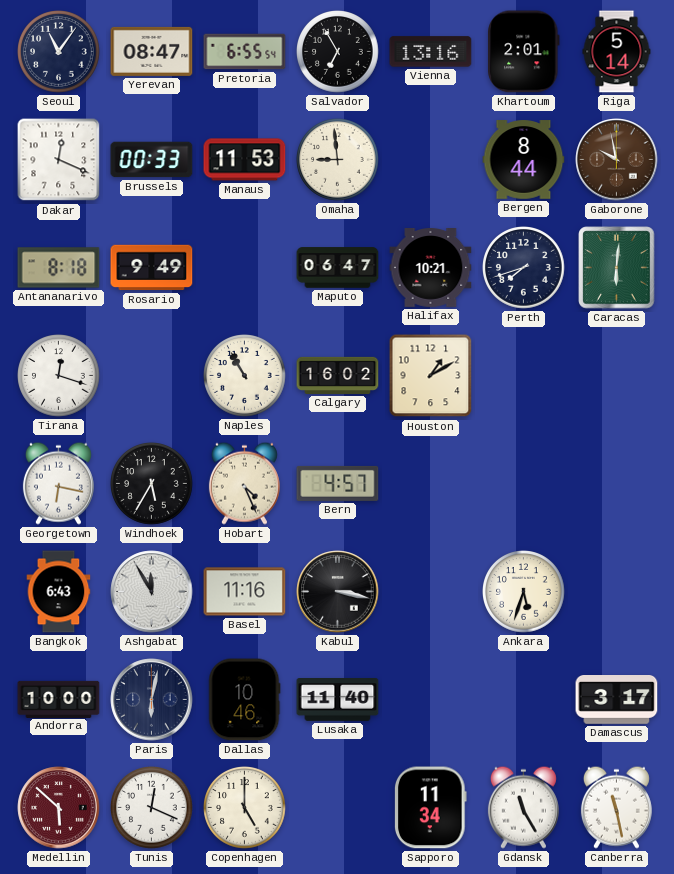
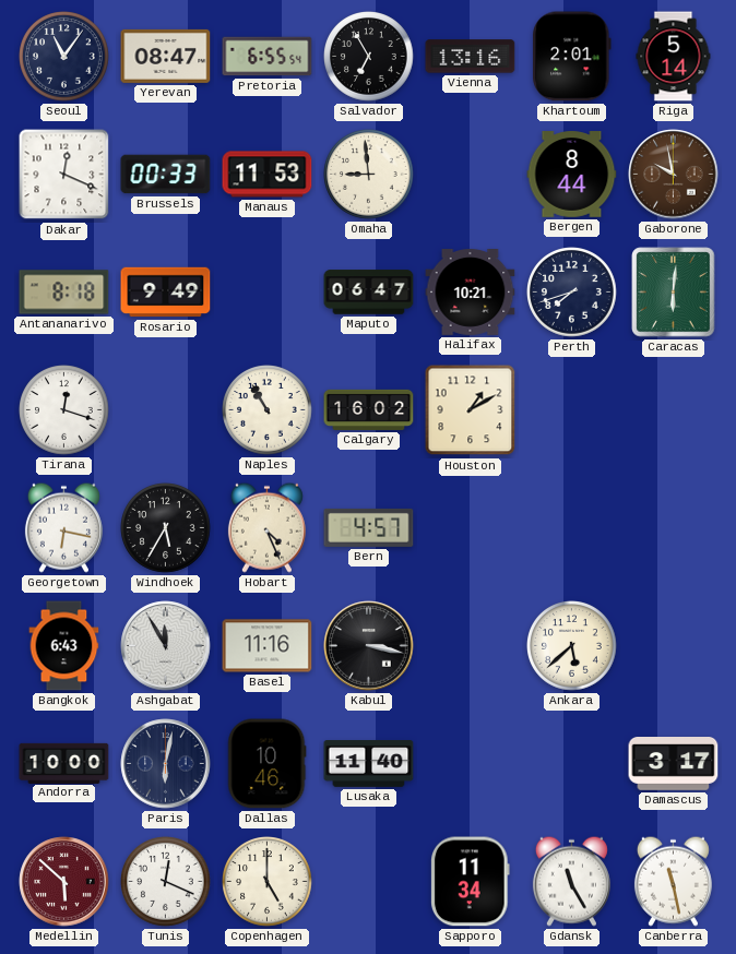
Ankara: 5:33 -> 5:38 (572, 646)
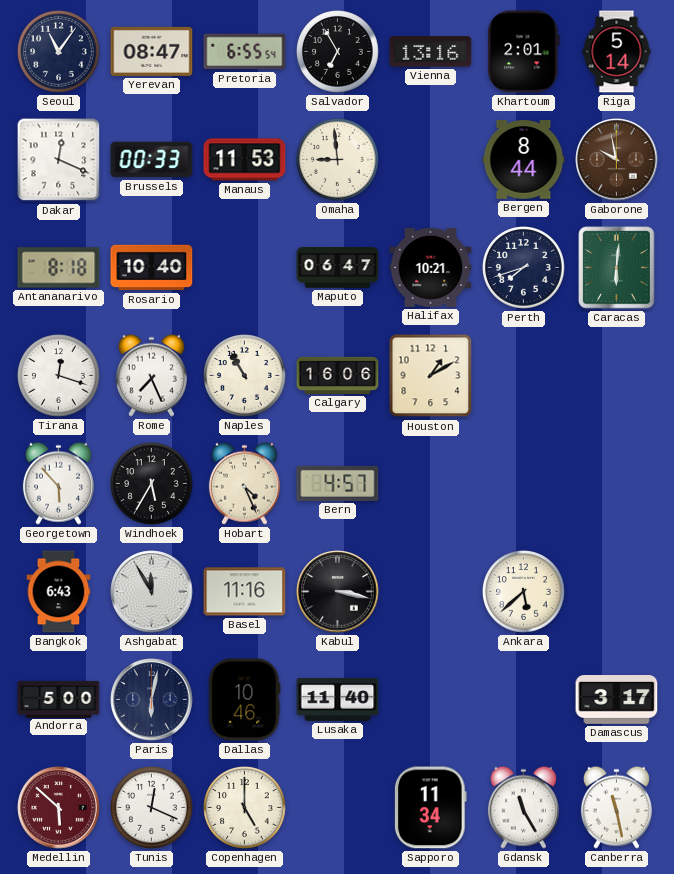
Rosario: 9:49 -> 10:40 (152, 268)
Rome: none -> 7:26 (151, 375)
Calgary: 16:02 -> 16:06 (338, 375)
Georgetown: 6:17 -> 5:53 (58, 483)
Andorra: 10:00 -> 5:00 (59, 699)
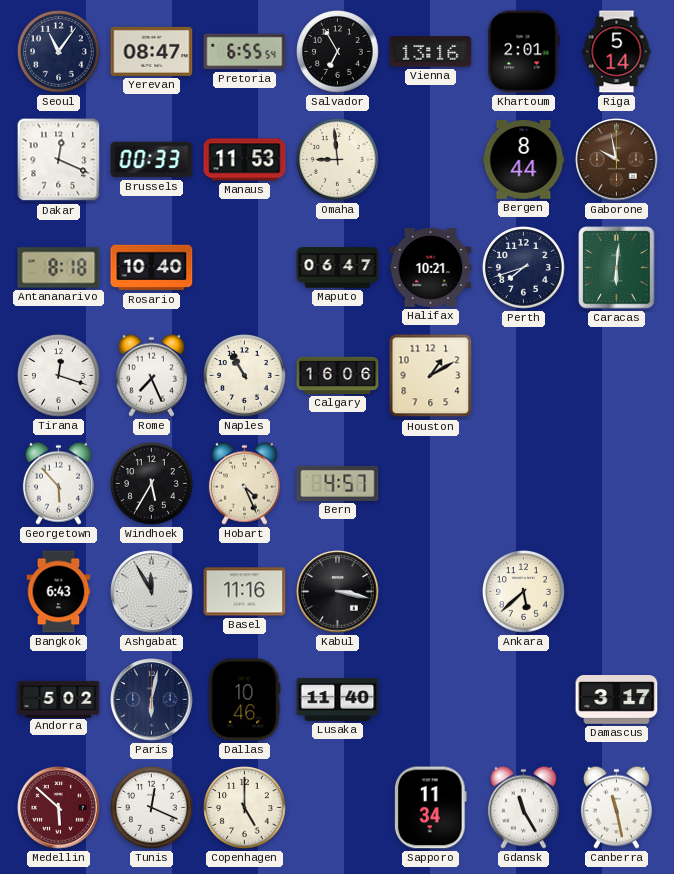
Andorra: 5:00 -> 5:02 (59, 699)
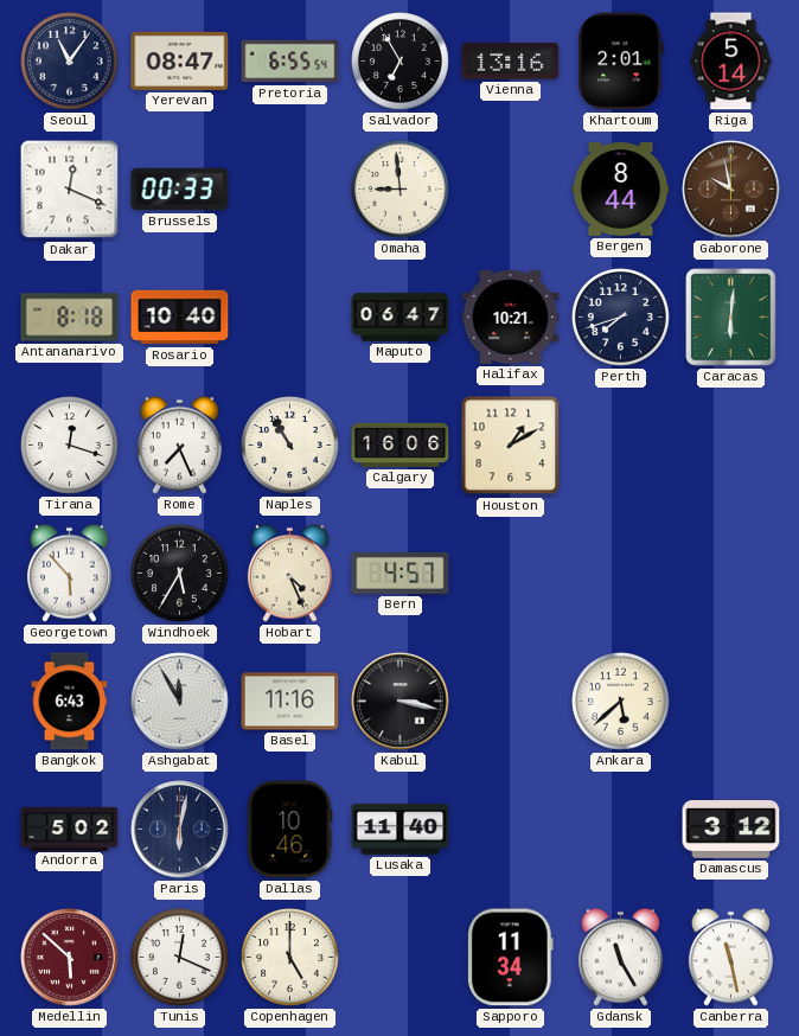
Manaus: 11:53 -> none (245, 160)
Damascus: 3:17 -> 3:12 (731, 830)
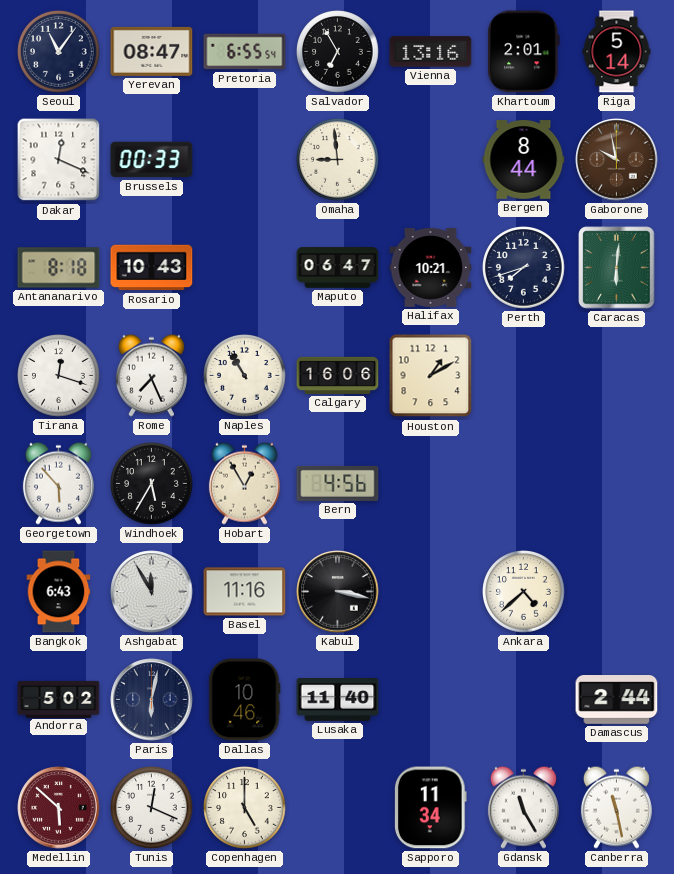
Rosario: 10:40 -> 10:43 (152, 268)
Hobart: 4:26 -> 12:55 (244, 483)
Bern: 4:57 -> 4:56 (338, 483)
Ankara: 5:38 -> 4:38 (524, 592)
Damascus: 3:12 -> 2:44 (617, 700)
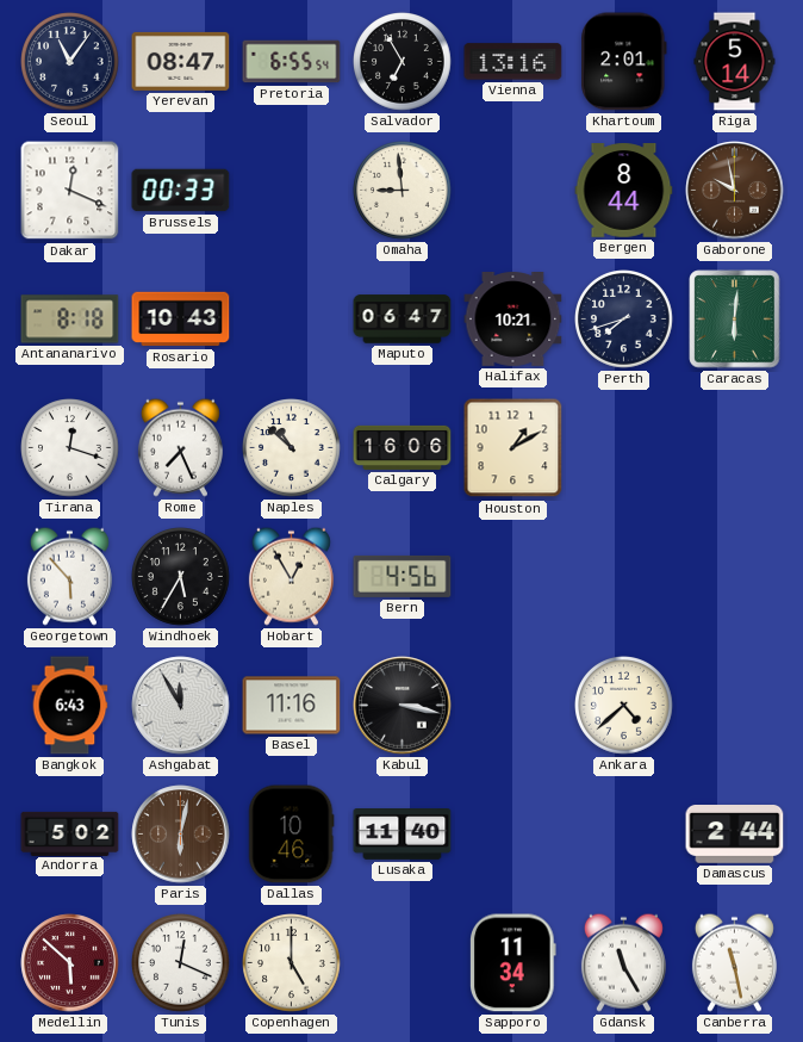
Naples: 10:55 -> 10:52 (292, 448)
Paris dial: navy -> brown (181, 835)
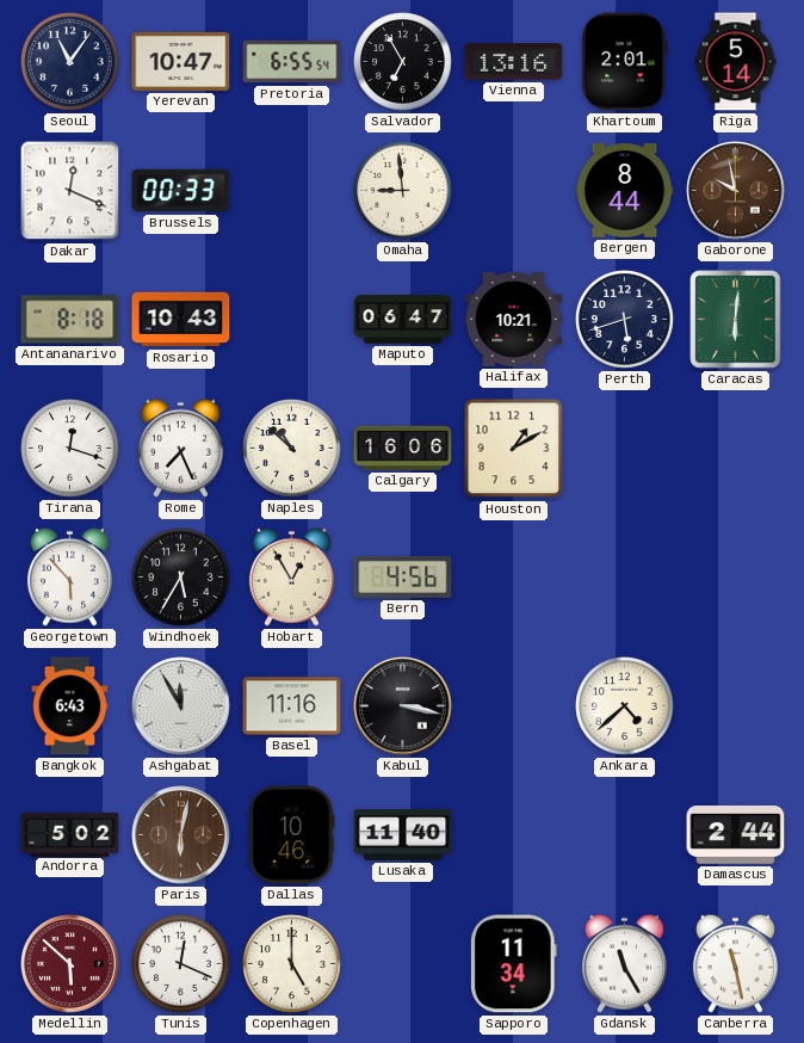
Yerevan: 08:47 -> 10:47 (181, 61)
Perth: 7:42 -> 5:42 (625, 320)
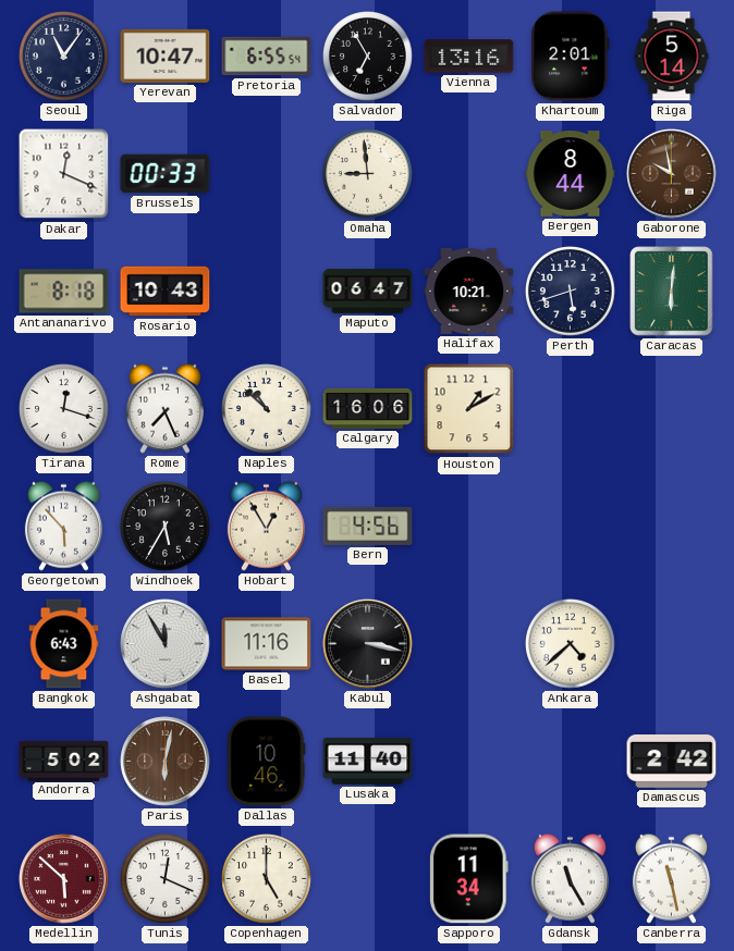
Damascus: 2:44 -> 2:42 (672, 762)
